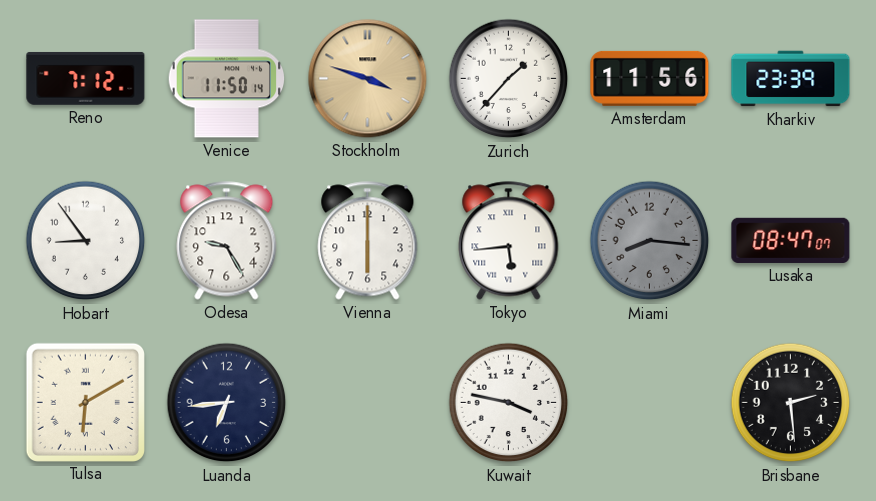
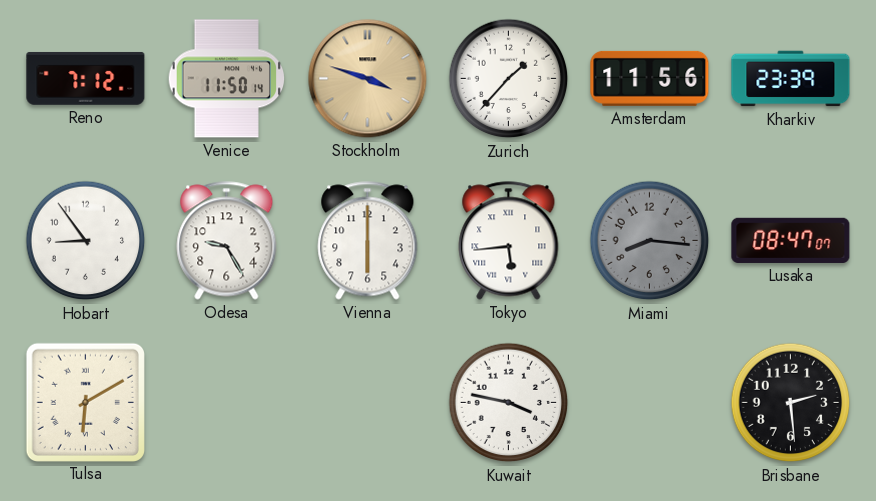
Luanda: 6:44 -> none (227, 403)
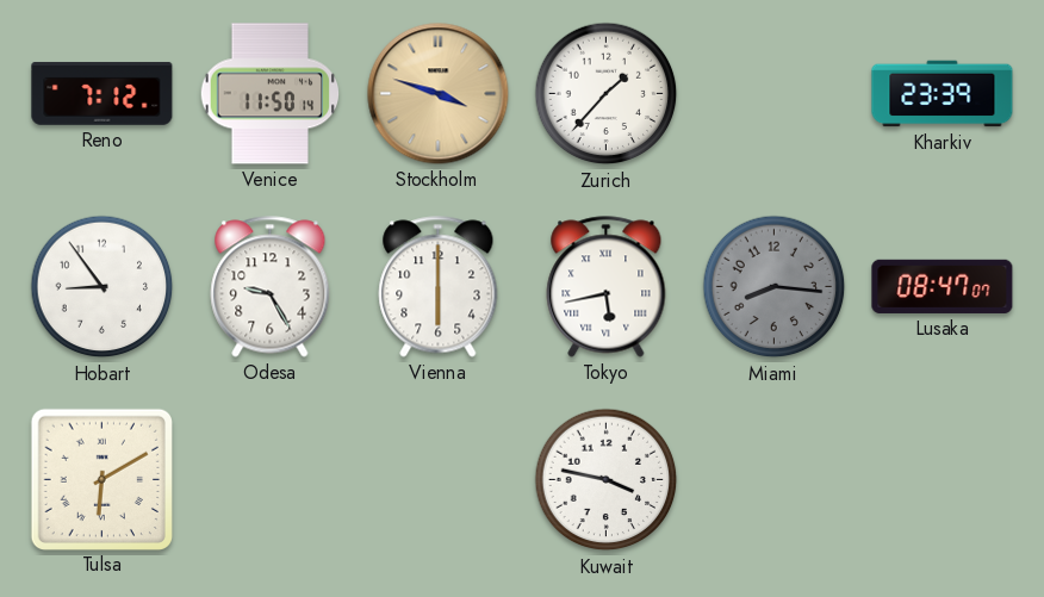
Amsterdam: 11:56 -> none (650, 78)
Tokyo: 5:44 -> 5:43 (607, 287)
Brisbane: 2:29 -> none (791, 403)
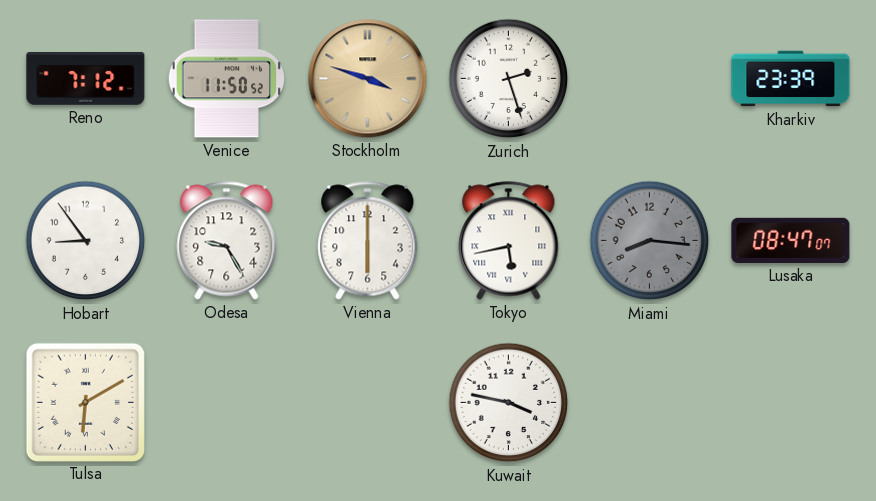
Venice: 11:50:14 -> 11:50:52 (227, 79)
Zurich: 1:37 -> 2:27 (509, 79)
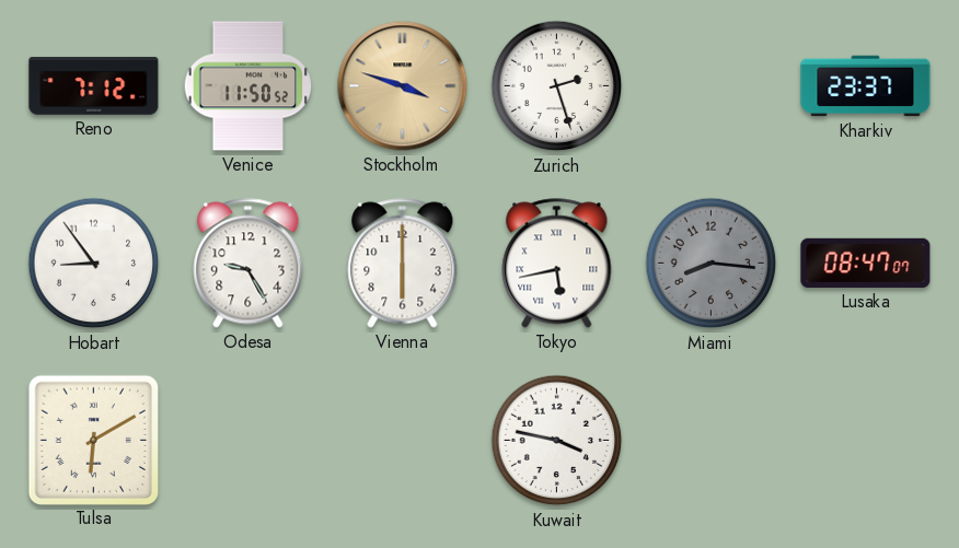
Kharkiv: 23:39 -> 23:37 (866, 86)
